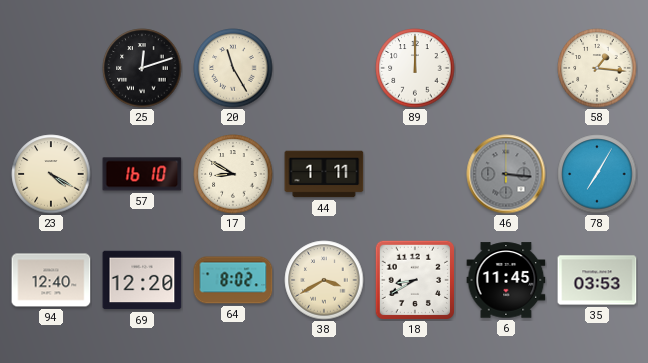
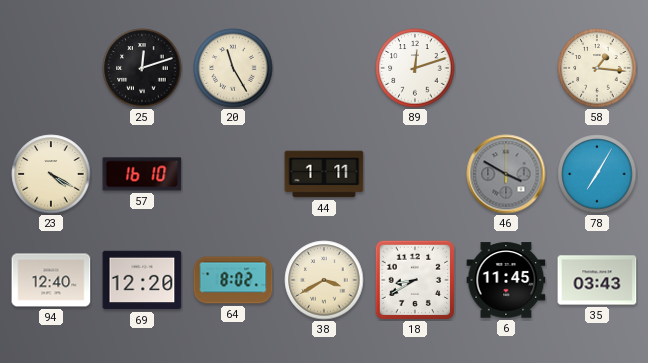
89: 12:00 -> 12:12 (415, 68)
17: 8:50 -> none (233, 174)
46: 3:16 -> 3:50 (506, 174)
35: 03:53 -> 03:43 (597, 280)
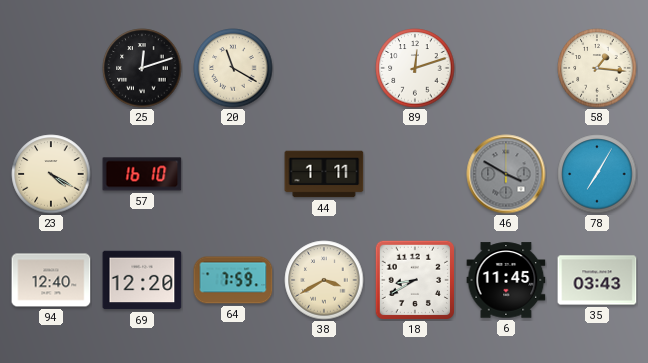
20: 11:25 -> 11:20 (233, 68)
64: 8:02 -> 7:59 (233, 280)
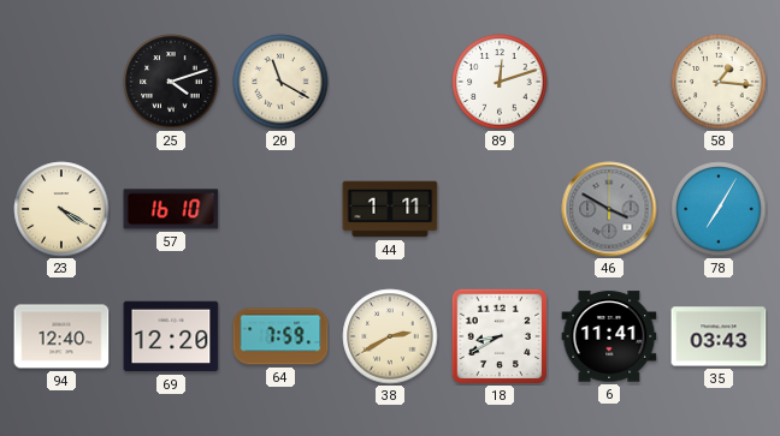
25: 12:12 -> 4:12 (171, 82)
38: 3:40 -> 2:40 (390, 336)
6: 11:45 -> 11:41 (609, 336)
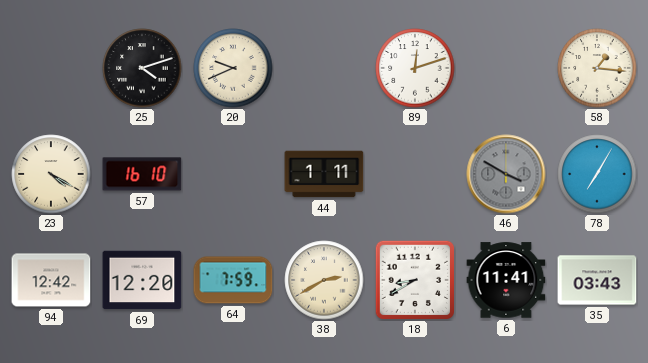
20: 11:20 -> 9:41 (233, 68)
94: 12:40 -> 12:42 (51, 280)
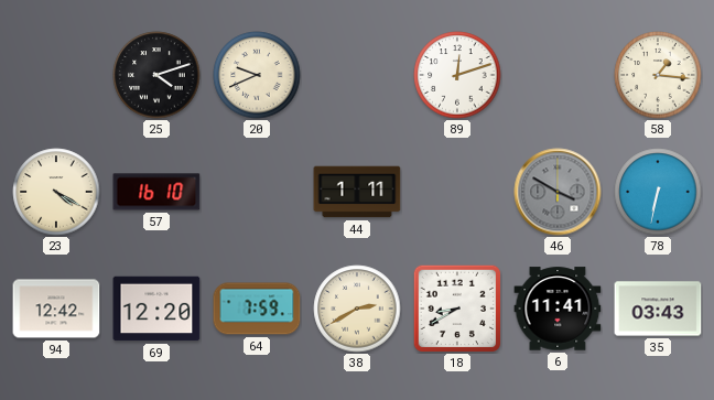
78: 7:05 -> 6:32 (658, 192)
